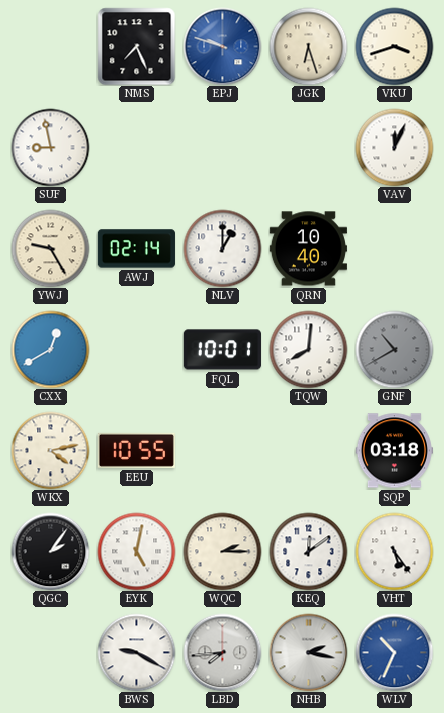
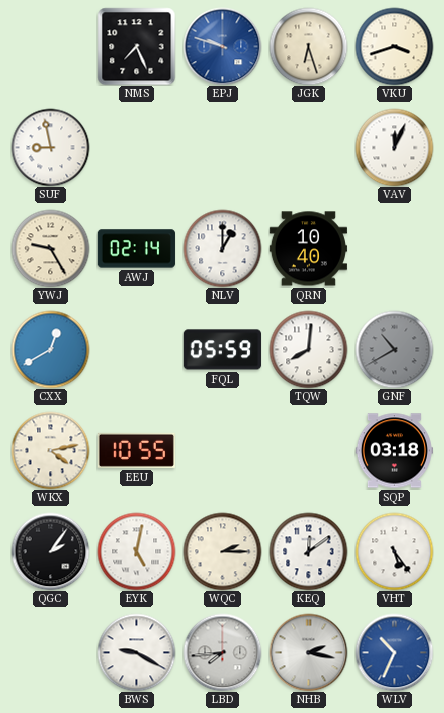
FQL: 10:01 -> 05:59 (222, 350)
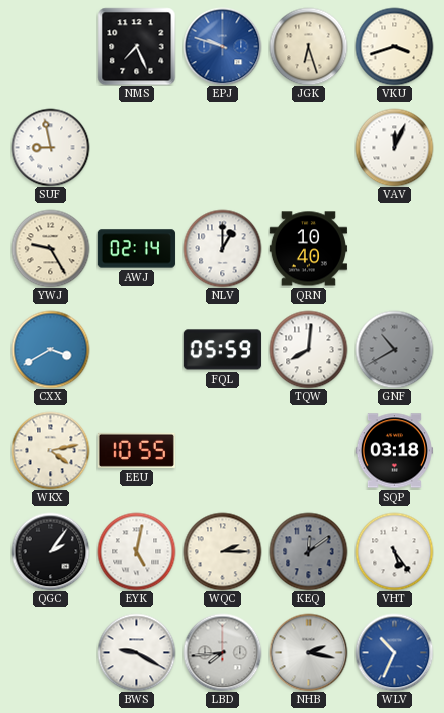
CXX: 12:40 -> 3:40 (50, 349)
KEQ dial: white -> grey (308, 551)
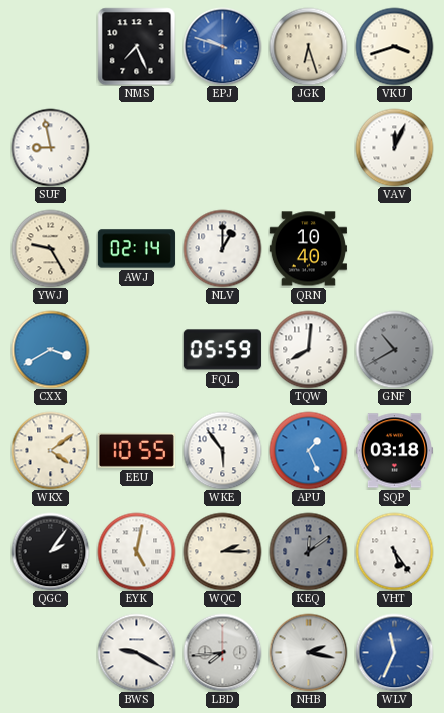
WKX: 4:13 -> 4:09 (50, 450)
WKE: none -> 5:54 (222, 450)
APU: none -> 1:26 (308, 450)
WLV: 10:34 -> 11:34 (394, 652)
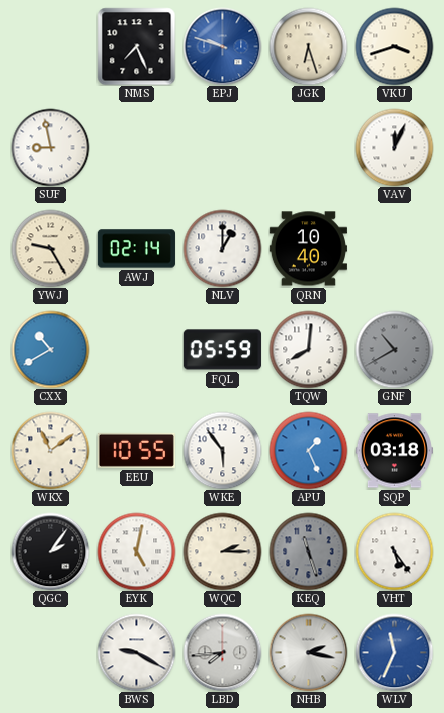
CXX: 3:40 -> 10:40 (50, 349)
WKX: 4:09 -> 11:09 (50, 450)
KEQ: 12:09 -> 11:27 (308, 551)
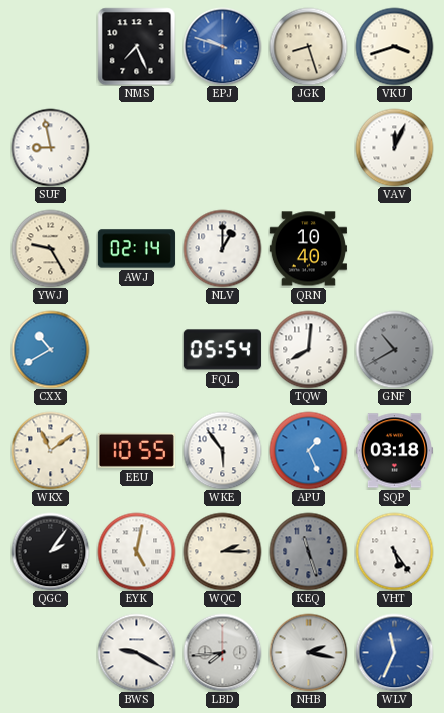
JGK: 6:27 -> 8:27 (308, 46)
FQL: 05:59 -> 05:54 (222, 350)
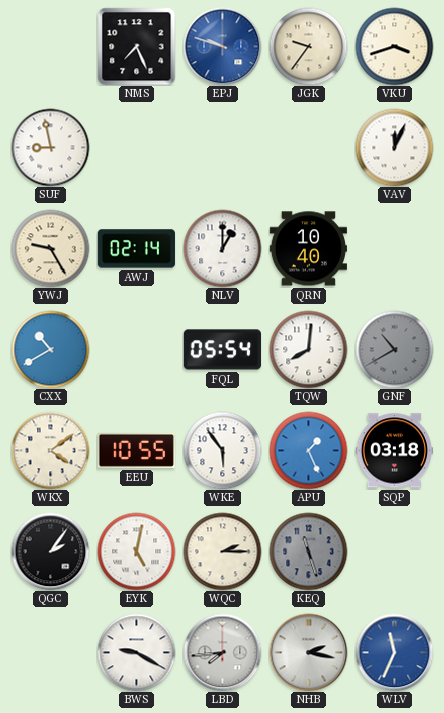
JGK: 8:27 -> 9:36 (308, 46)
WKX: 11:09 -> 4:09 (50, 450)
VHT: 5:24 -> none (394, 551)
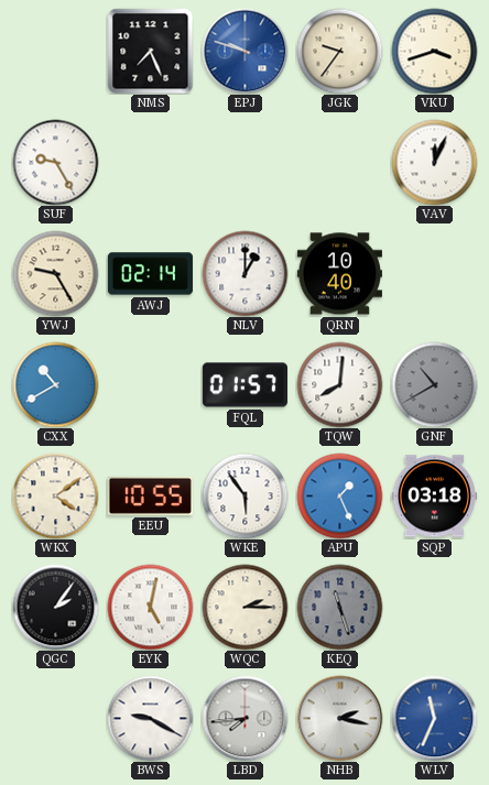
SUF: 8:58 -> 9:25 (55, 162)
FQL: 05:54 -> 01:57 (244, 385)
